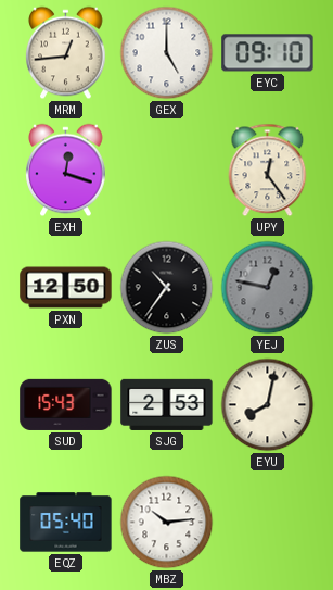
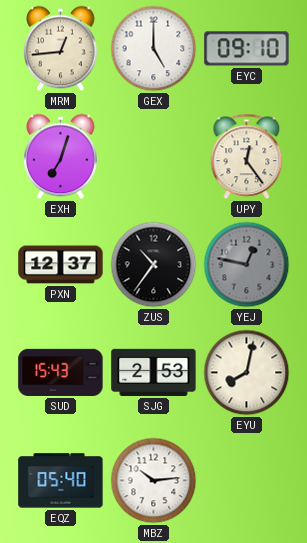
EXH: 12:18 -> 7:03 (61, 157)
PXN: 12:50 -> 12:37 (61, 265)
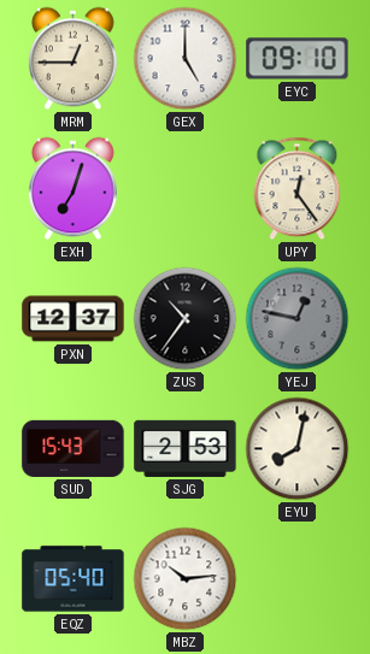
MRM: 12:44 -> 12:45 (74, 59)
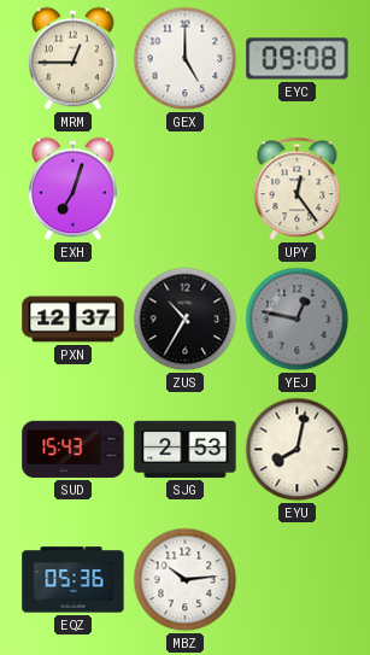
EYC: 09:10 -> 09:08 (298, 59)
ZUS: 10:36 -> 10:35 (186, 320)
EQZ: 05:40 -> 05:36 (74, 580)
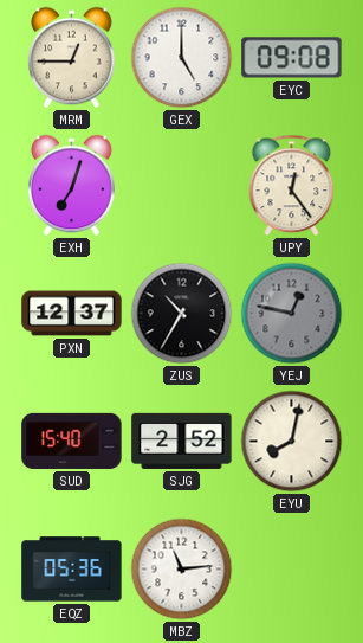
SUD: 15:43 -> 15:40 (72, 441)
SJG: 2:53 -> 2:52 (182, 441)
MBZ: 10:14 -> 11:14 (182, 570)
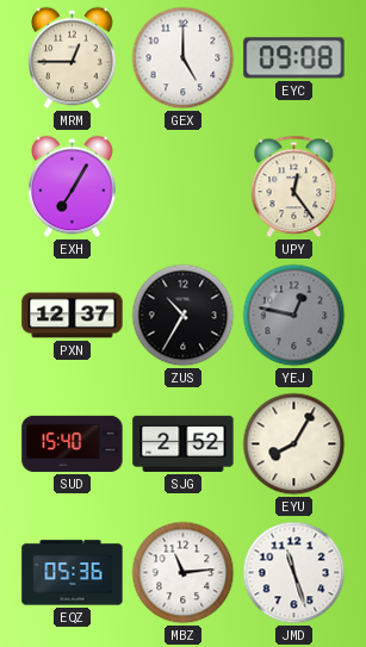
EXH: 7:03 -> 7:05 (73, 187)
EYU: 8:02 -> 8:05 (294, 444)
JMD: none -> 11:27 (294, 573)
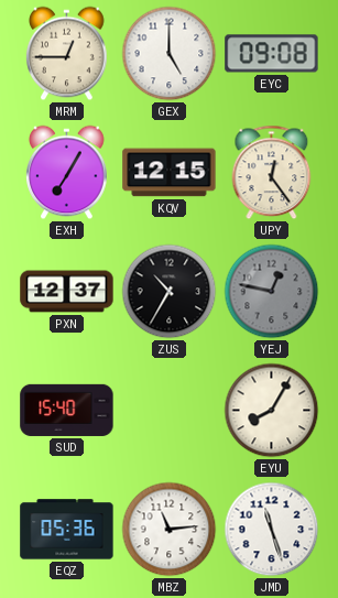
KQV: none -> 12:15 (170, 173)
SJG: 2:52 -> none (184, 443)
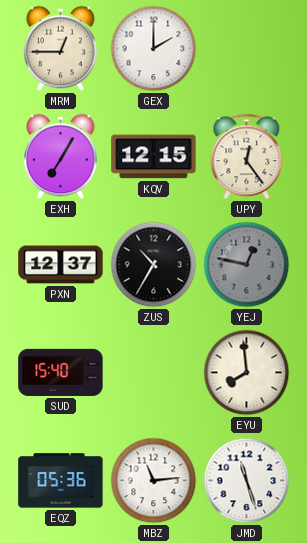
GEX: 5:00 -> 2:00 (154, 49)
EYC: 09:08 -> none (272, 54)
EYU: 8:05 -> 7:59 (247, 373)
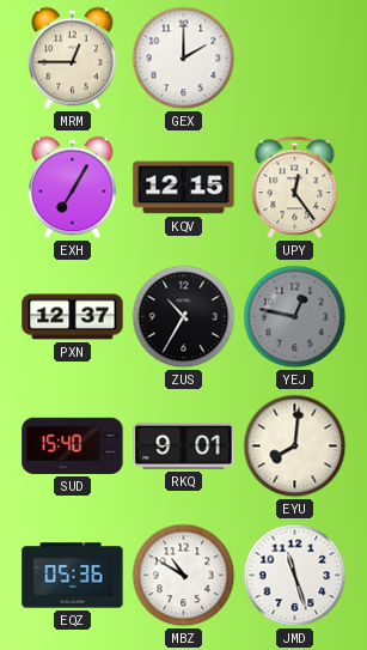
RKQ: none -> 9:01 (184, 445)
EYU: 7:59 -> 8:01 (295, 447)
MBZ: 11:14 -> 10:50 (184, 576)
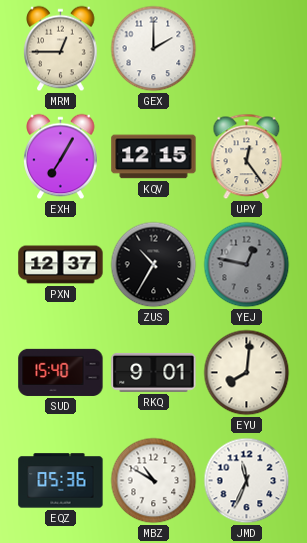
JMD: 11:27 -> 11:34 (247, 481)
